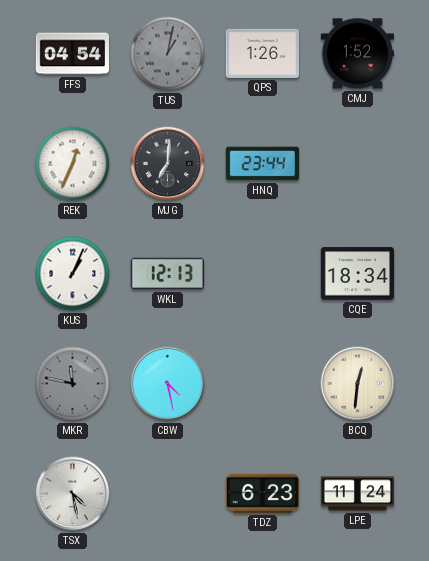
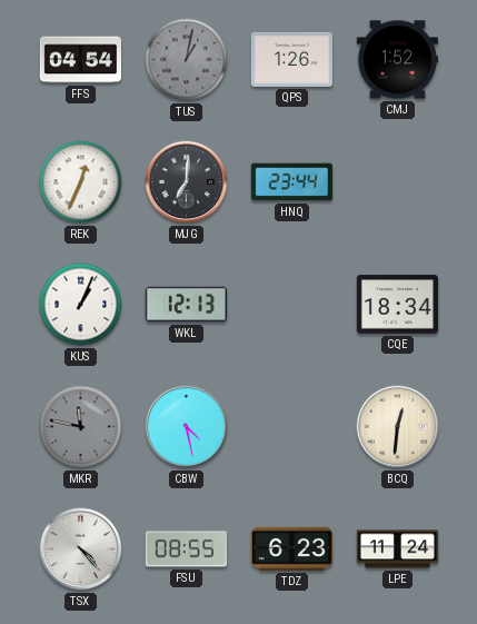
TSX: 4:28 -> 4:23 (81, 549)
FSU: none -> 08:55 (186, 549)
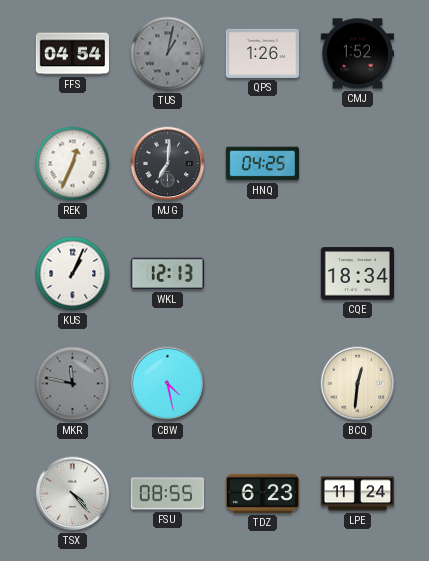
HNQ: 23:44 -> 04:25 (262, 164)
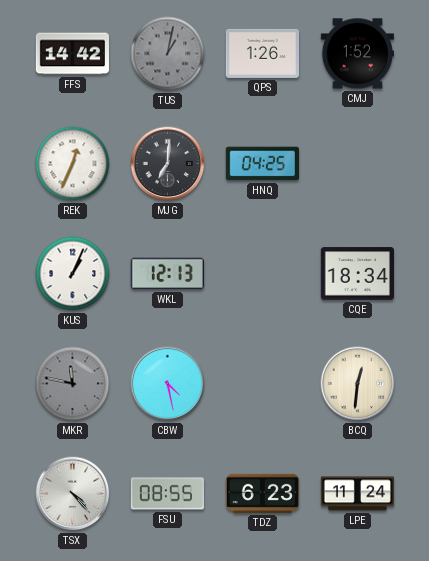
FFS: 04:54 -> 14:42 (72, 54)
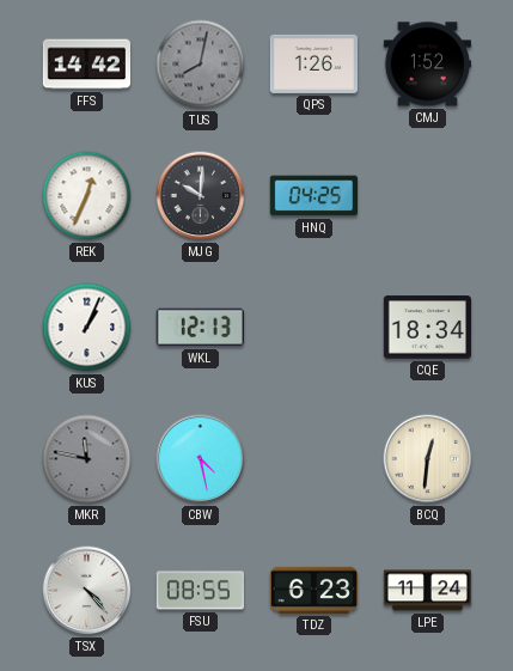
TUS: 1:02 -> 8:02 (201, 65)
MJG: 7:01 -> 10:01 (201, 196)
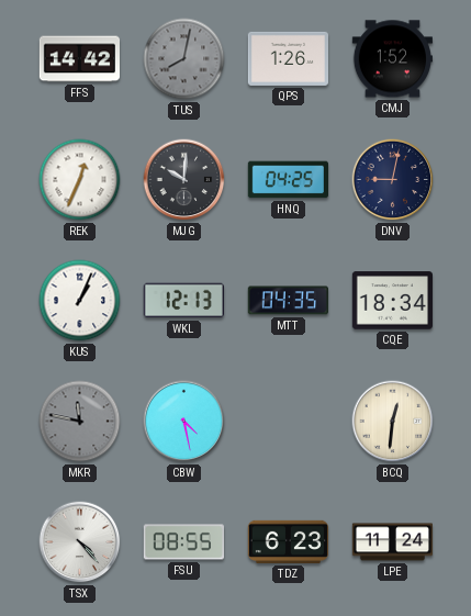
DNV: none -> 9:02 (393, 180)
MTT: none -> 04:35 (288, 301)
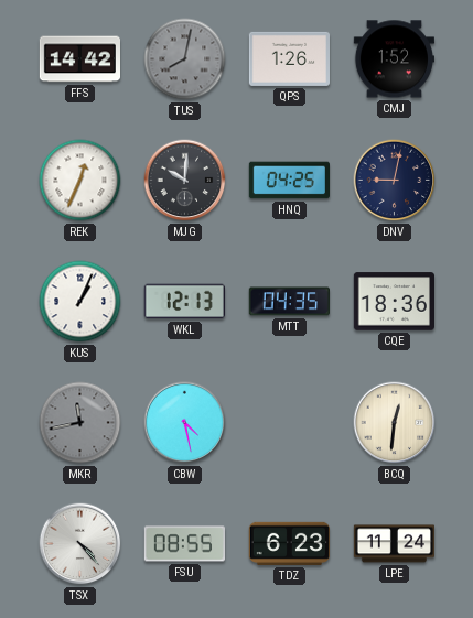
CQE: 18:34 -> 18:36 (394, 302)
MKR: 11:47 -> 11:43 (80, 423)
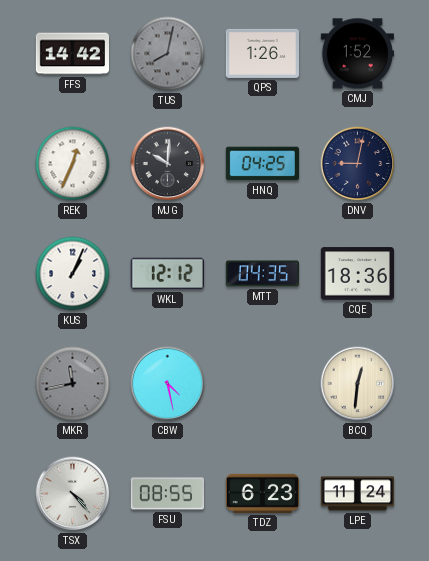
WKL: 12:13 -> 12:12 (167, 274)
